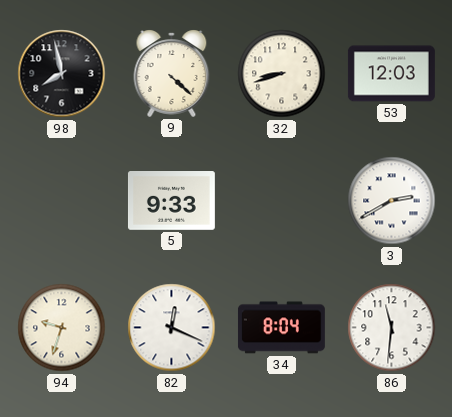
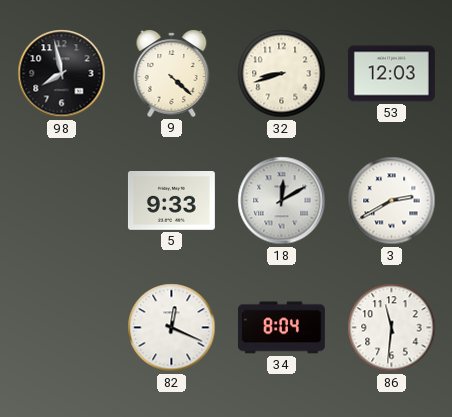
18: none -> 12:10 (282, 201)
94: 9:33 -> none (62, 328)
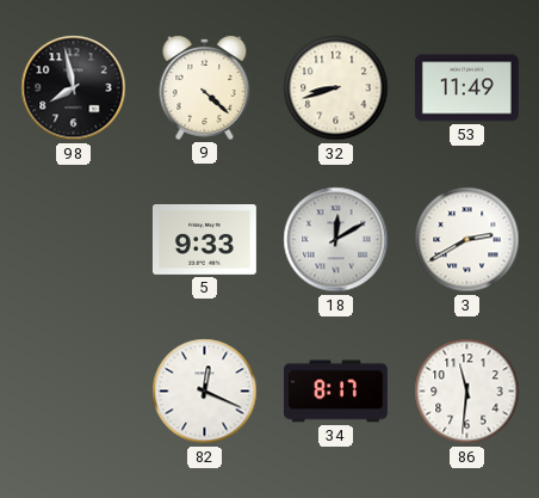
53: 12:03 -> 11:49 (466, 88)
34: 8:04 -> 8:17 (335, 392)
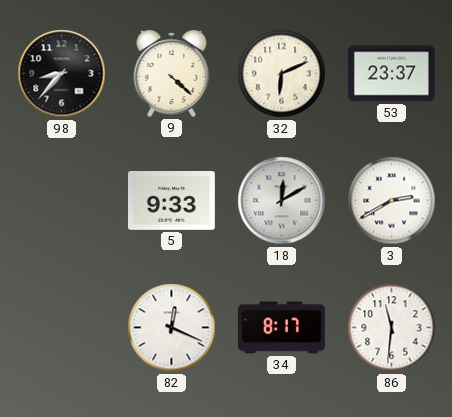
98: 7:58 -> 8:37 (62, 74)
32: 8:42 -> 6:11 (282, 74)
53: 11:49 -> 23:37 (391, 74)
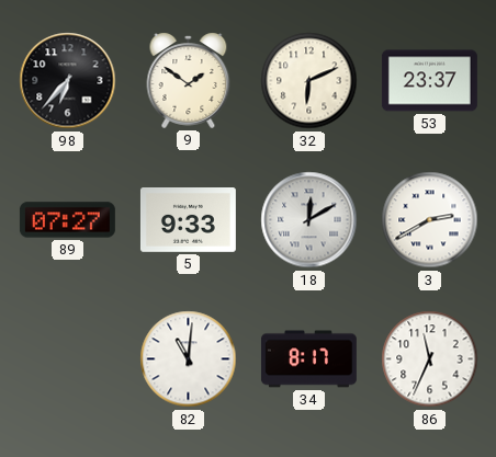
98: 8:37 -> 6:37 (68, 81)
9: 4:22 -> 1:51 (189, 80)
89: none -> 07:27 (67, 220)
82: 12:19 -> 11:01 (189, 359)
86: 11:31 -> 11:34 (430, 359)
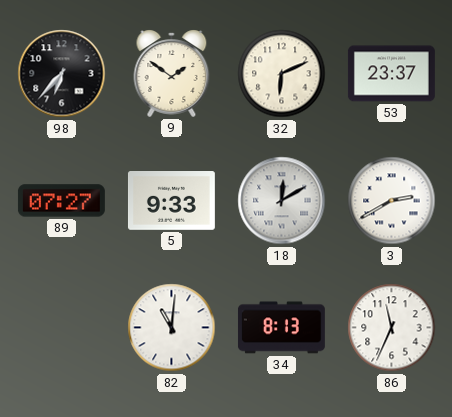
34: 8:17 -> 8:13 (281, 328)
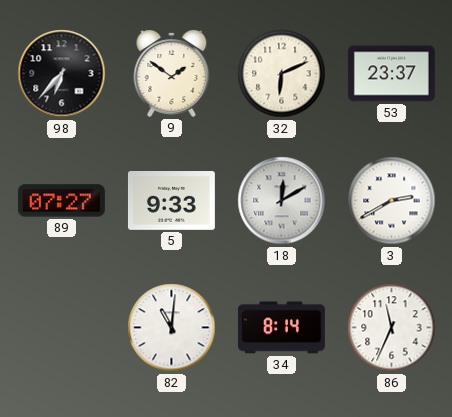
34: 8:13 -> 8:14 (281, 328)
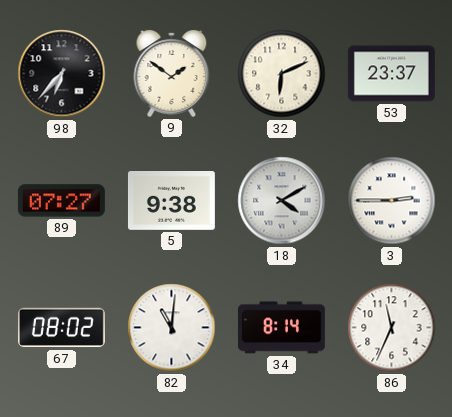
5: 9:33 -> 9:38 (171, 201)
18: 12:10 -> 4:10 (282, 201)
3: 2:40 -> 2:45 (392, 201)
67: none -> 08:02 (61, 328)
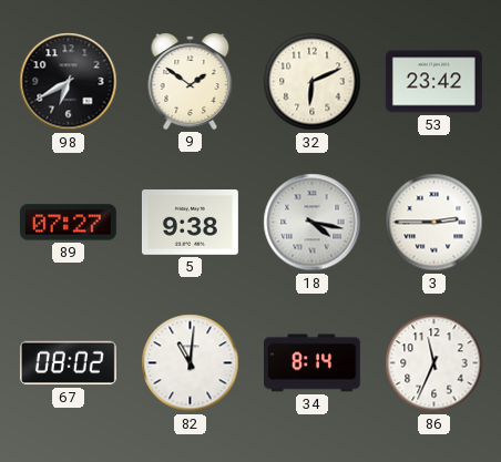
98: 6:37 -> 6:40 (69, 82)
53: 23:37 -> 23:42 (433, 82)
18: 4:10 -> 4:17 (313, 223)
